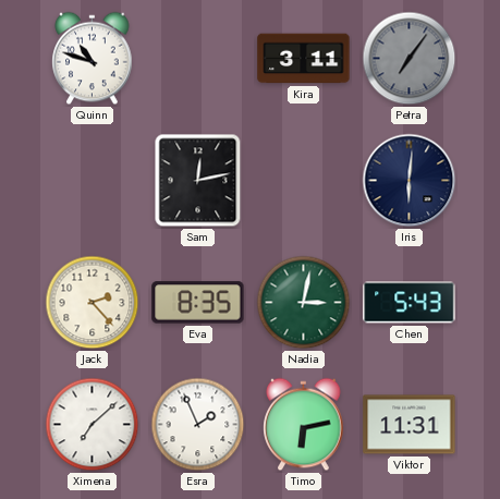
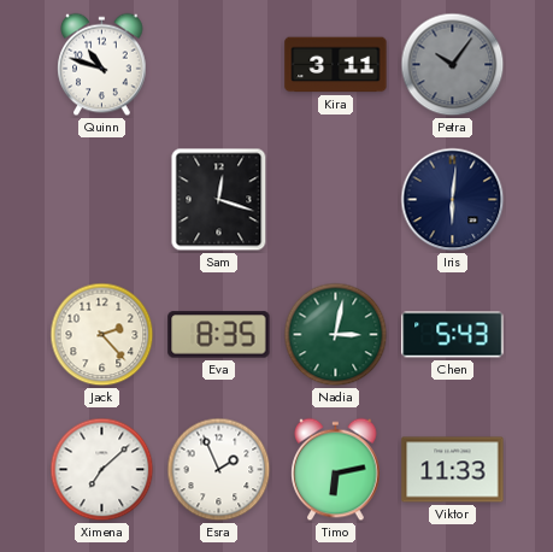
Petra: 7:06 -> 10:06 (453, 65)
Sam: 12:13 -> 12:18 (219, 200)
Viktor: 11:31 -> 11:33 (453, 470)
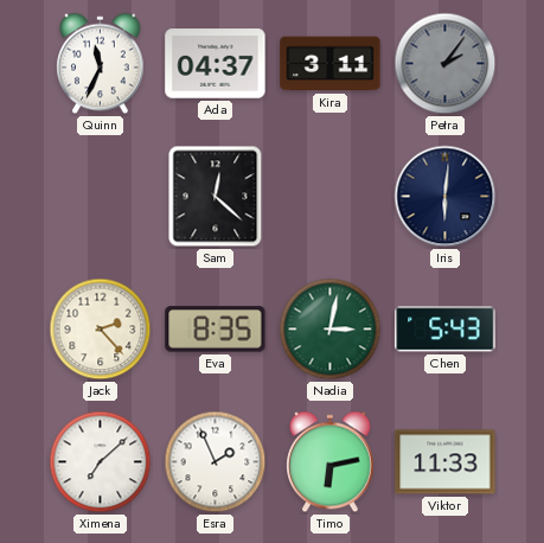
Quinn: 10:48 -> 11:34 (101, 64)
Ada: none -> 04:37 (216, 64)
Petra: 10:06 -> 2:06 (446, 64)
Sam: 12:18 -> 12:22 (216, 197)
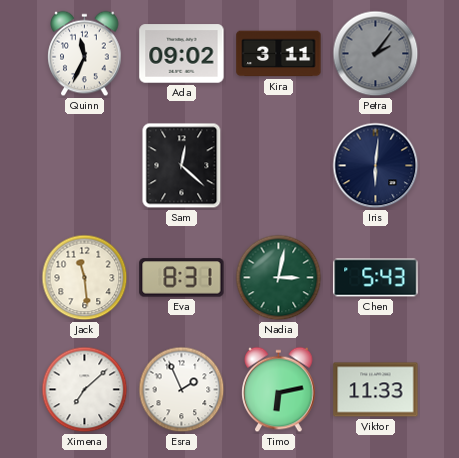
Ada: 04:37 -> 09:02 (182, 54)
Jack: 2:23 -> 11:29 (85, 278)
Eva: 8:35 -> 8:31 (182, 278)
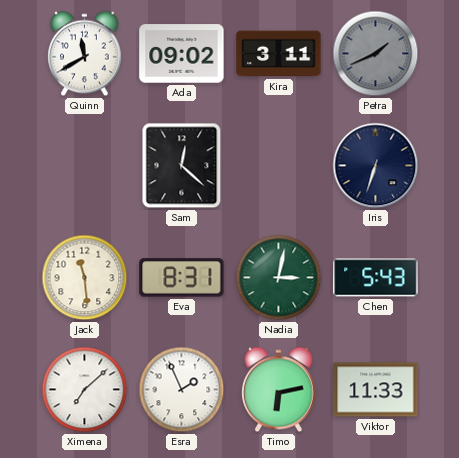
Quinn: 11:34 -> 11:40 (85, 54)
Petra: 2:06 -> 1:41 (376, 54)
Iris: 6:01 -> 6:33 (376, 166)
